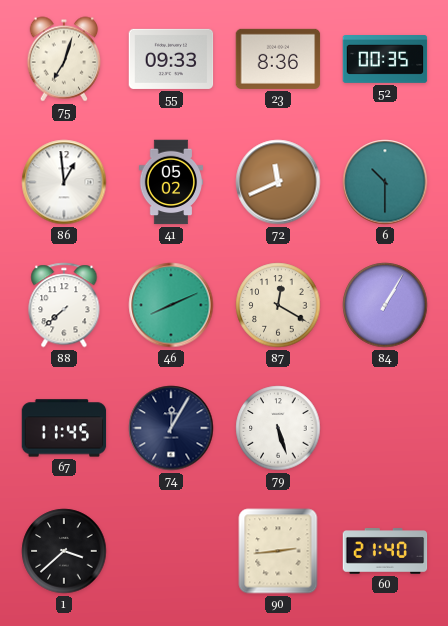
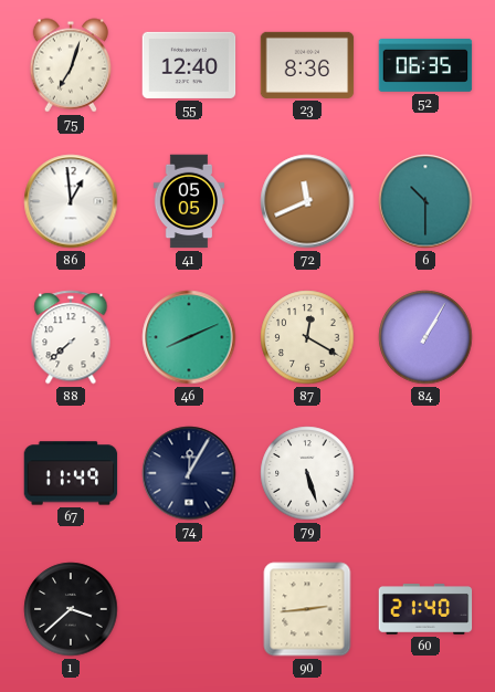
55: 09:33 -> 12:40 (189, 65)
52: 00:35 -> 06:35 (425, 66)
41: 05:02 -> 05:05 (189, 201)
67: 11:45 -> 11:49 (71, 473)
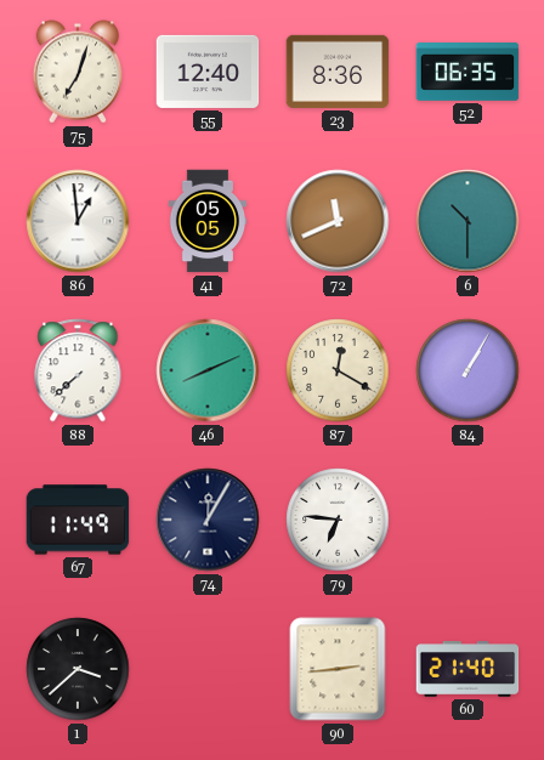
79: 5:27 -> 6:46 (338, 520)
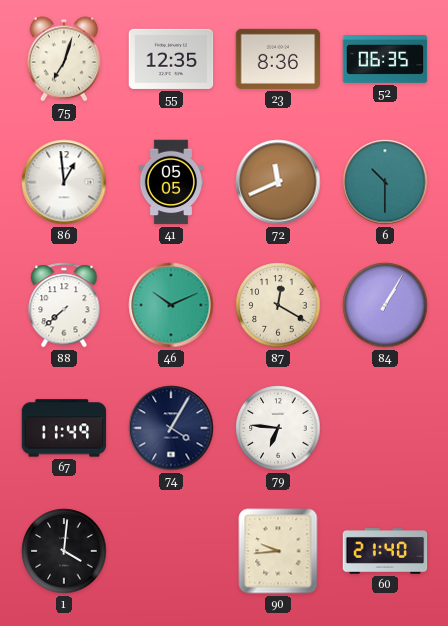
55: 12:40 -> 12:35 (171, 59)
46: 8:11 -> 10:11 (171, 305)
74: 12:05 -> 4:05 (171, 428)
1: 3:38 -> 4:01 (64, 551)
90: 2:44 -> 9:44 (278, 551)
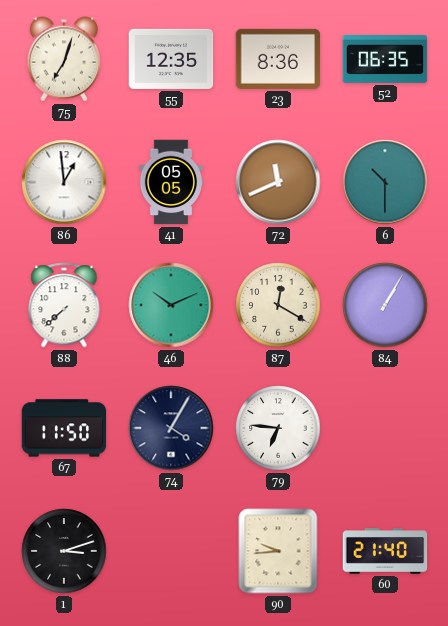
67: 11:49 -> 11:50 (64, 428)
1: 4:01 -> 3:12 (64, 551)
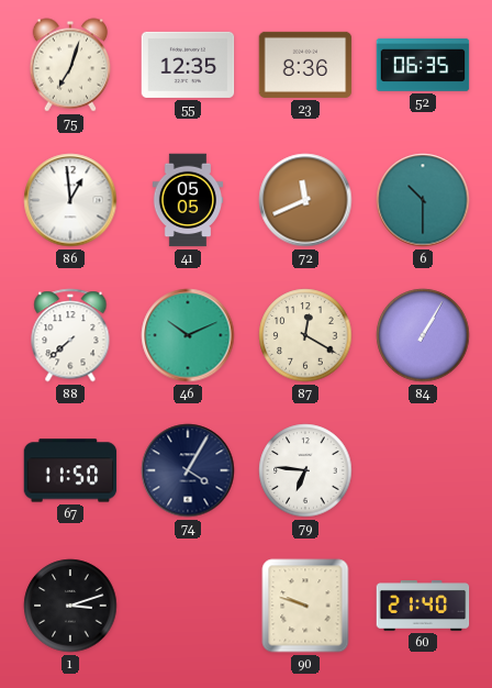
90: 9:44 -> 9:48 (305, 606)
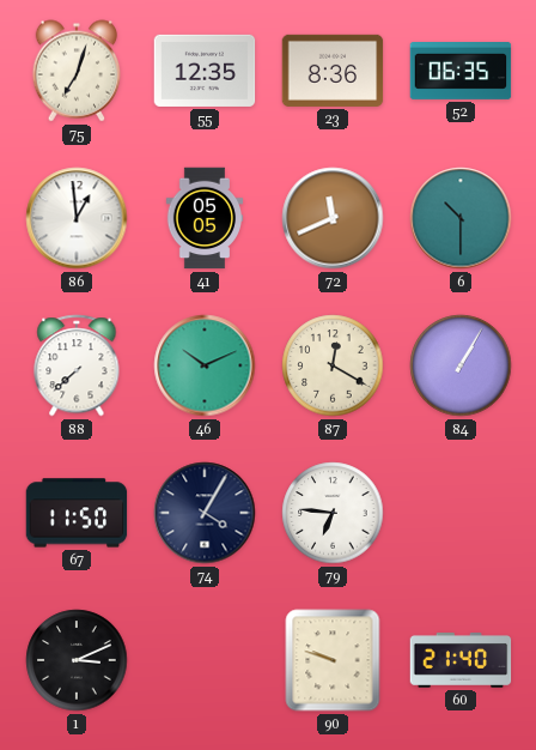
1: 3:12 -> 3:11 (77, 660)
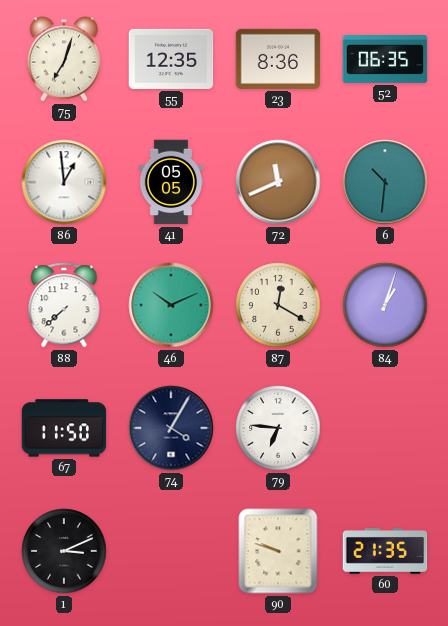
6: 10:30 -> 10:31 (385, 182)
84: 1:05 -> 1:03 (385, 305)
60: 21:40 -> 21:35 (385, 551)
